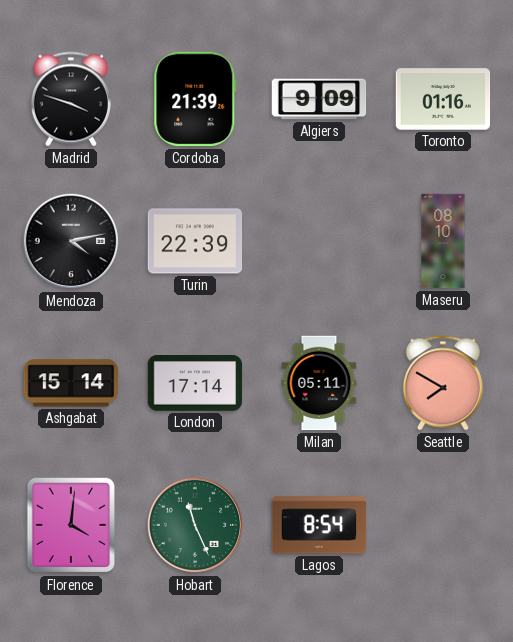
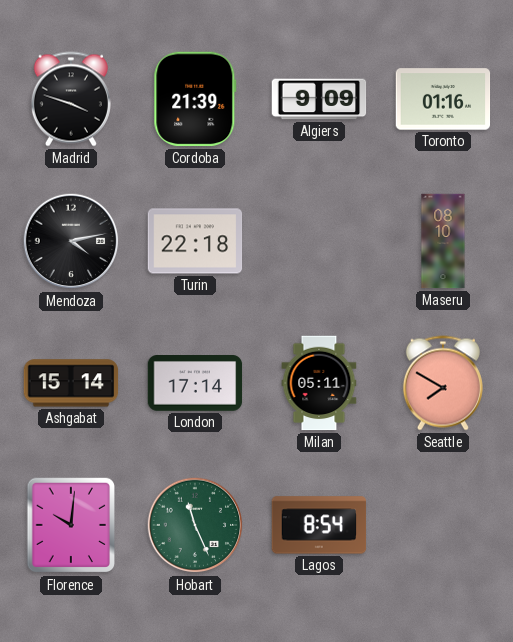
Turin: 22:39 -> 22:18 (195, 241)
Florence: 4:01 -> 10:01 (70, 525)
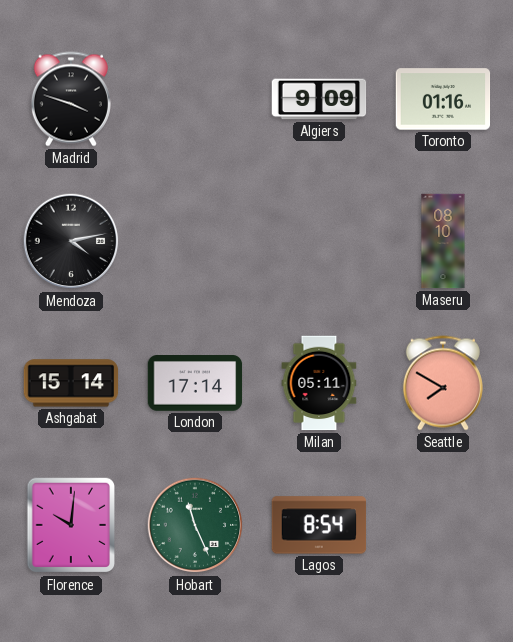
Cordoba: 21:39 -> none (195, 99)
Turin: 22:18 -> none (195, 241)
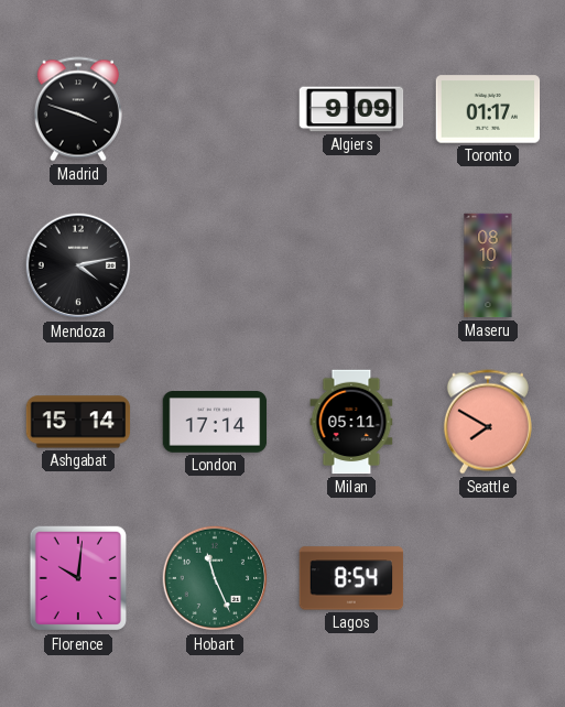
Toronto: 01:16 -> 01:17 (488, 109)
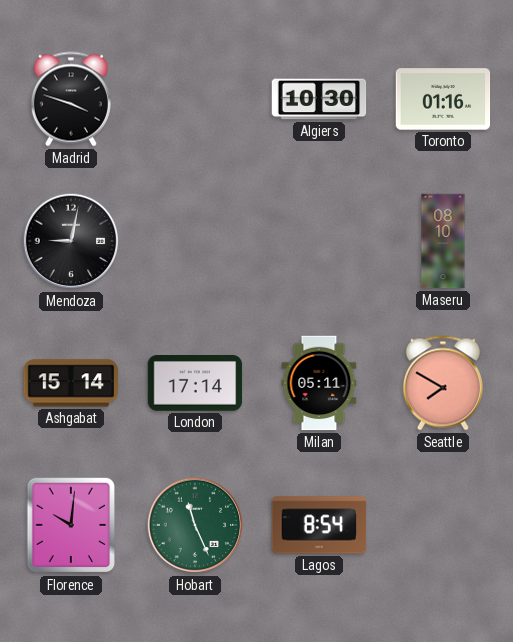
Algiers: 9:09 -> 10:30 (319, 99)
Toronto: 01:17 -> 01:16 (443, 99)
Mendoza: 4:13 -> 9:02 (71, 241)
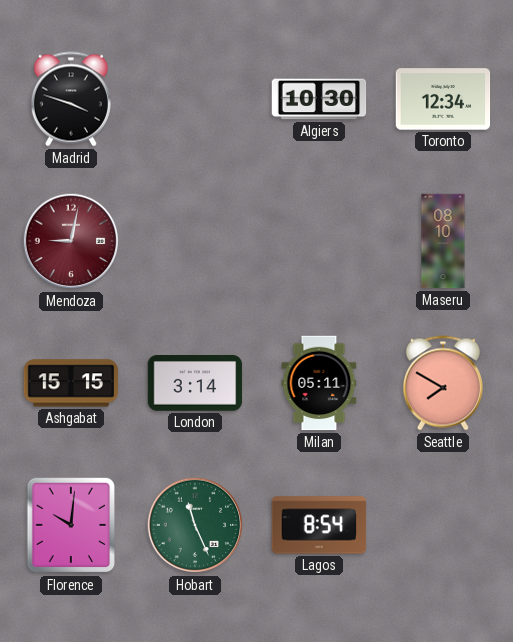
Toronto: 01:16 -> 12:34 (443, 99)
Mendoza dial: black -> burgundy (71, 241)
Ashgabat: 15:14 -> 15:15 (71, 383)
London: 17:14 -> 3:14 (195, 384)
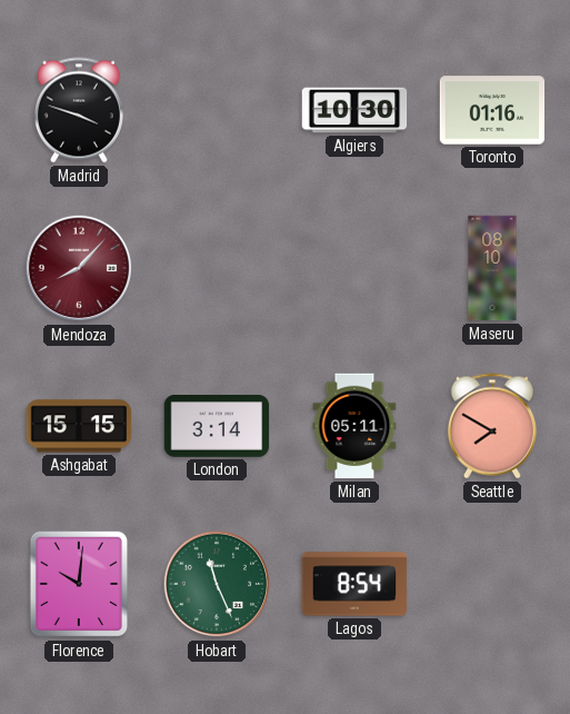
Toronto: 12:34 -> 01:16 (492, 110)
Mendoza: 9:02 -> 8:07 (79, 268)
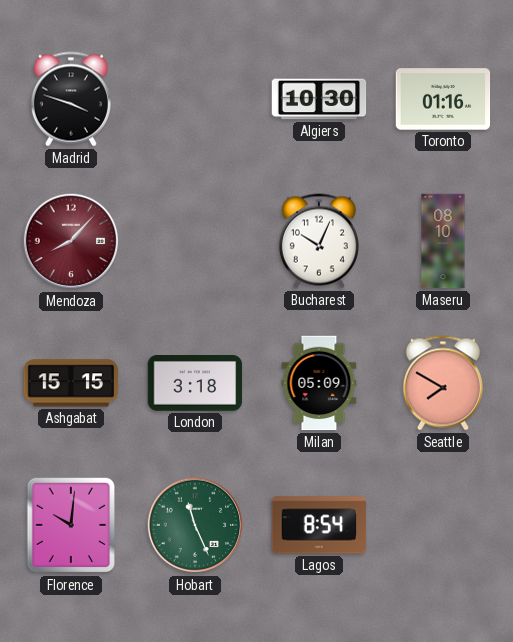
Bucharest: none -> 10:04 (319, 241)
London: 3:14 -> 3:18 (195, 384)
Milan: 05:11 -> 05:09 (319, 383)
